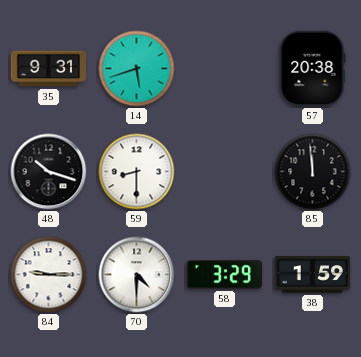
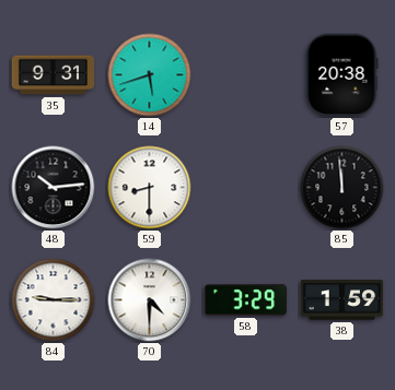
48: 10:18 -> 10:14 (54, 188)
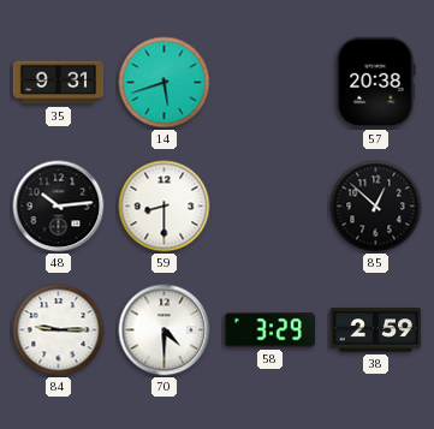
85: 11:59 -> 12:52 (376, 207)
38: 1:59 -> 2:59 (376, 330)
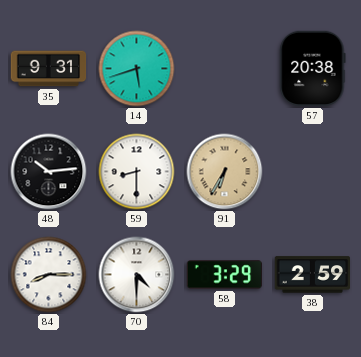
91: none -> 6:35 (225, 172)
85: 12:52 -> none (376, 207)
84: 9:15 -> 8:15 (49, 275)
